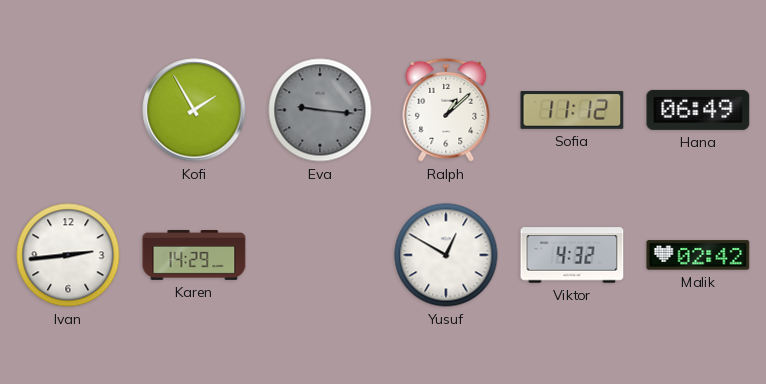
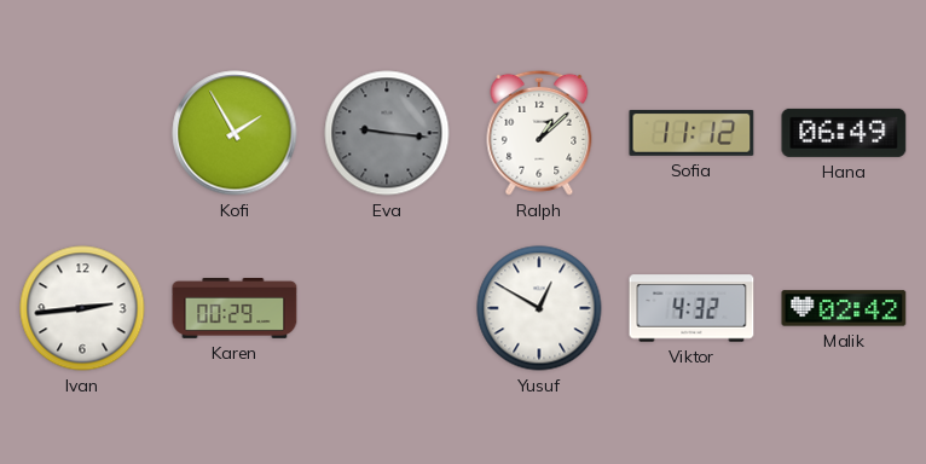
Karen: 14:29 -> 00:29 (235, 309)
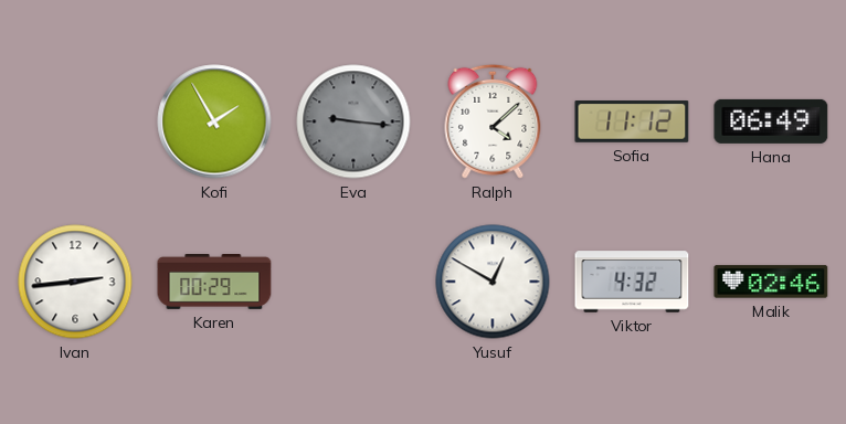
Ralph: 1:08 -> 4:08 (493, 121)
Malik: 02:42 -> 02:46 (771, 282)
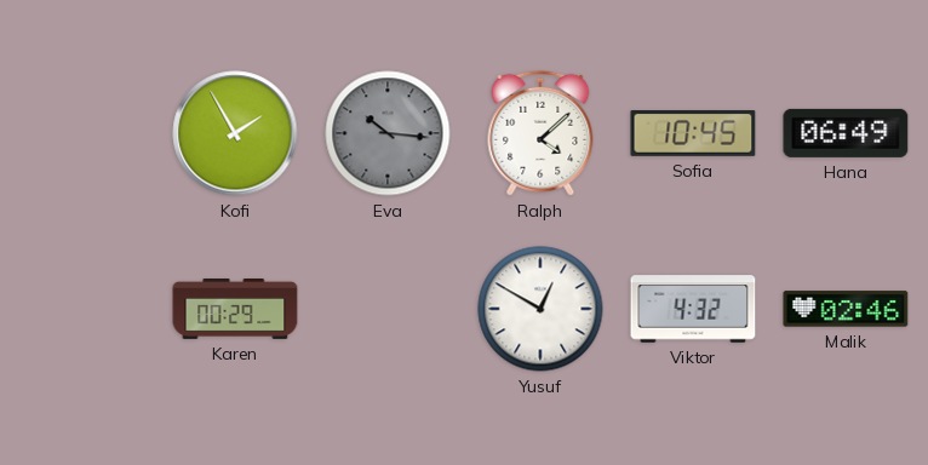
Eva: 9:16 -> 10:16 (388, 133)
Sofia: 11:12 -> 10:45 (693, 134)
Ivan: 2:44 -> none (75, 282)
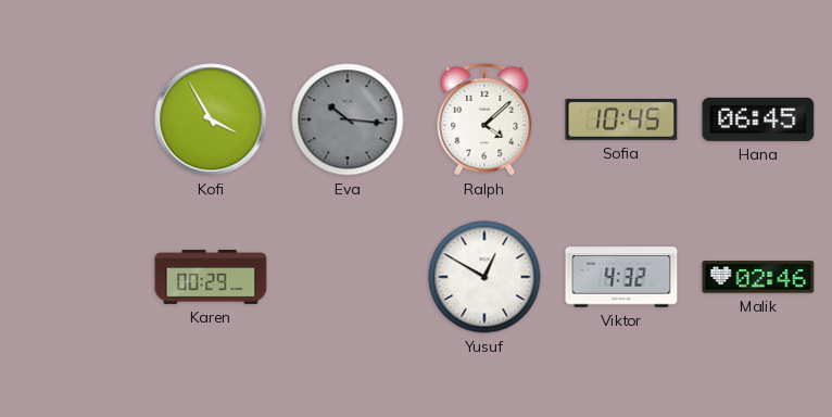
Kofi: 1:55 -> 3:55 (211, 119)
Hana: 06:49 -> 06:45 (758, 119)
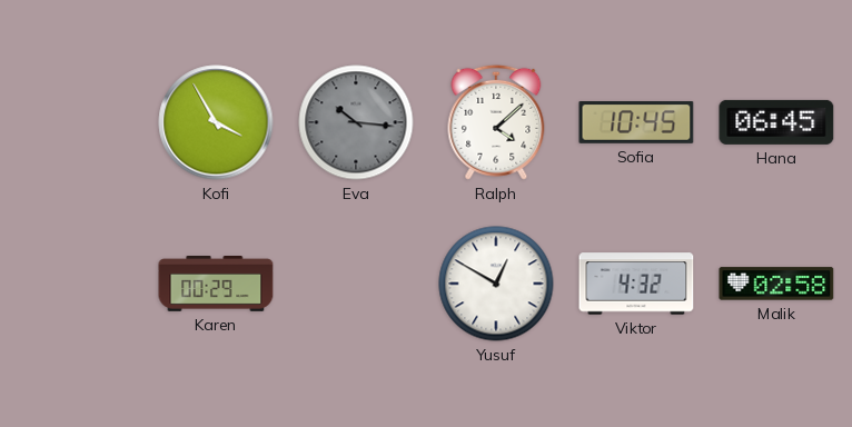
Malik: 02:46 -> 02:58 (776, 284)
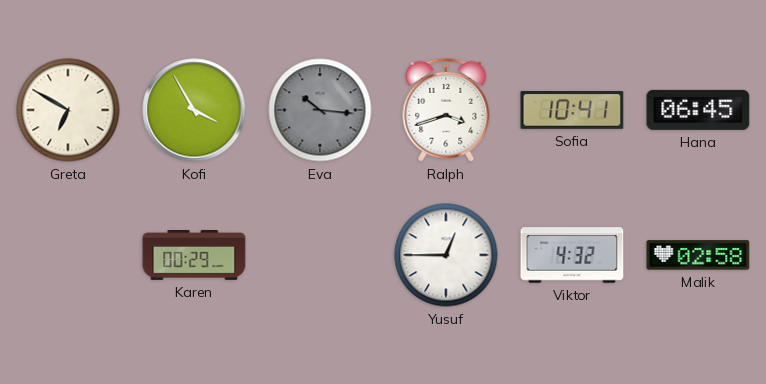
Greta: none -> 6:50 (68, 110)
Ralph: 4:08 -> 3:42 (446, 110)
Sofia: 10:45 -> 10:41 (572, 111)
Yusuf: 12:50 -> 12:45 (446, 255)
